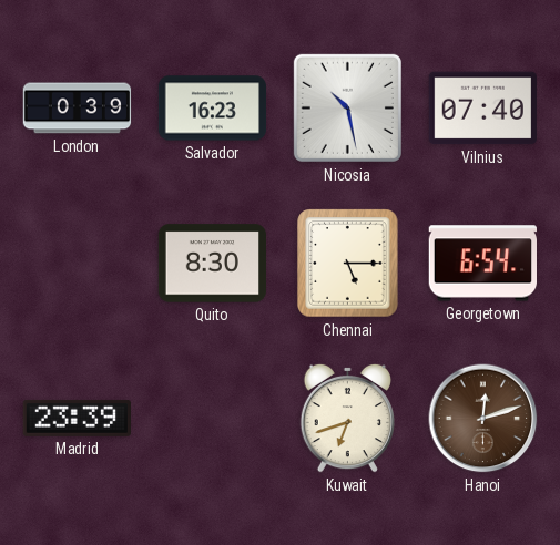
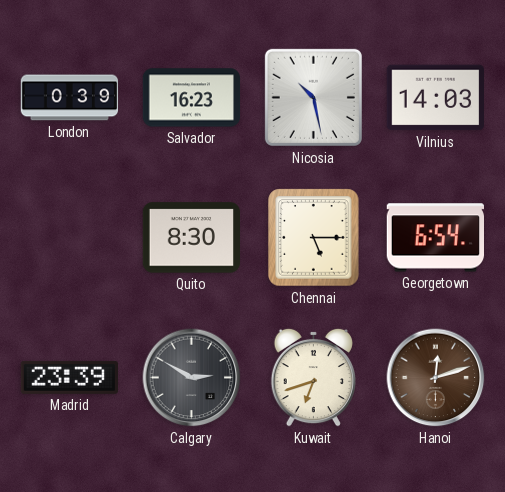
Vilnius: 07:40 -> 14:03 (435, 98)
Calgary: none -> 2:50 (192, 378)
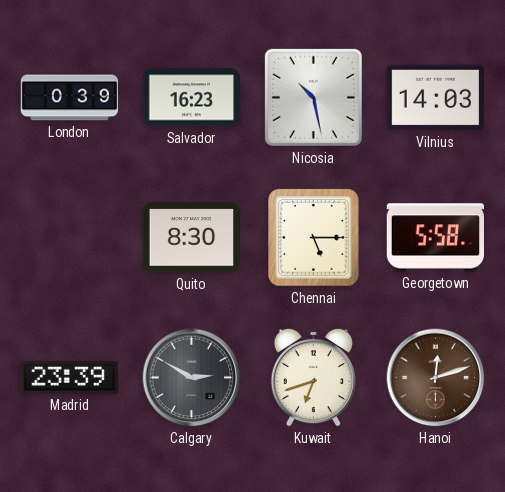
Georgetown: 6:54 -> 5:58 (435, 238)
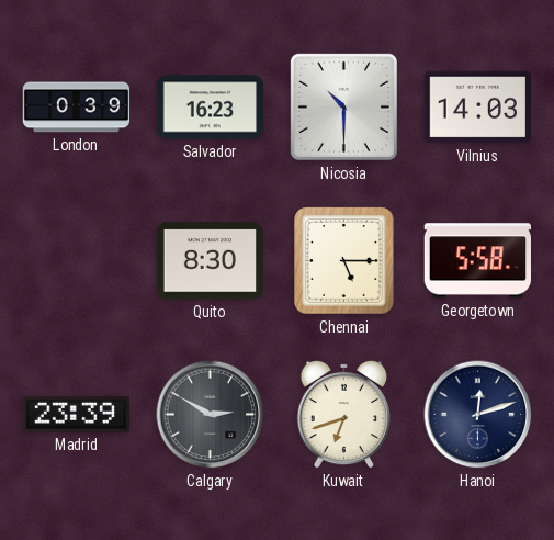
Nicosia: 10:28 -> 10:30 (343, 106)
Hanoi dial: brown -> navy (478, 415)
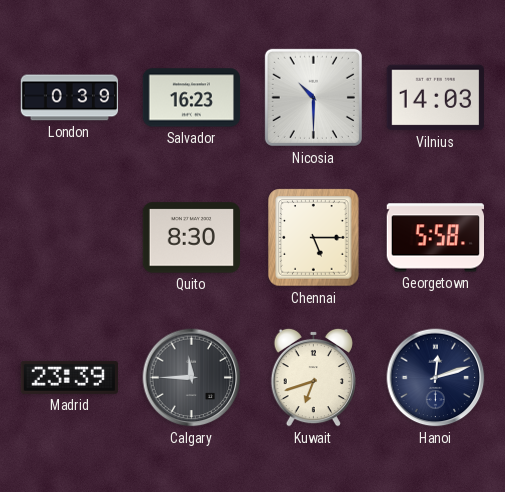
Calgary: 2:50 -> 11:45 (192, 378)
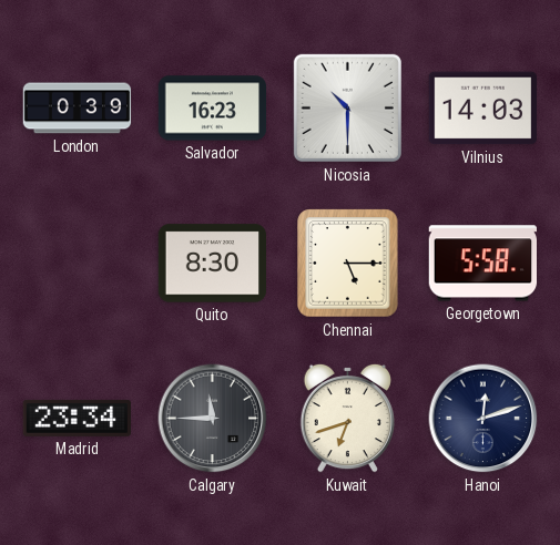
Madrid: 23:39 -> 23:34 (77, 418)
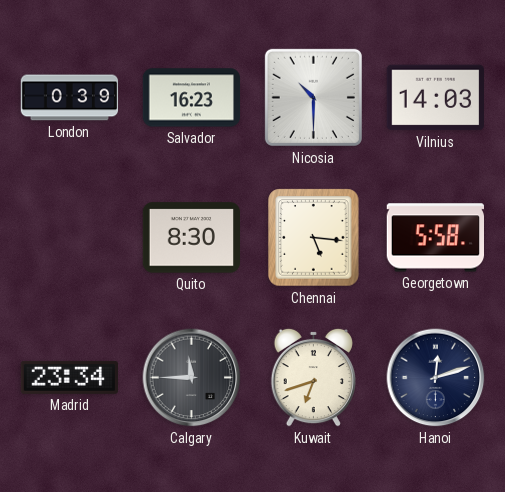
Chennai: 5:15 -> 5:16 (314, 238)
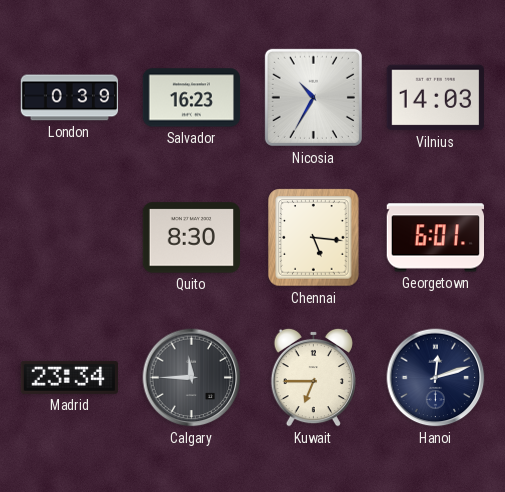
Nicosia: 10:30 -> 10:35 (313, 97)
Georgetown: 5:58 -> 6:01 (435, 238)
Kuwait: 6:42 -> 6:45 (313, 377)
